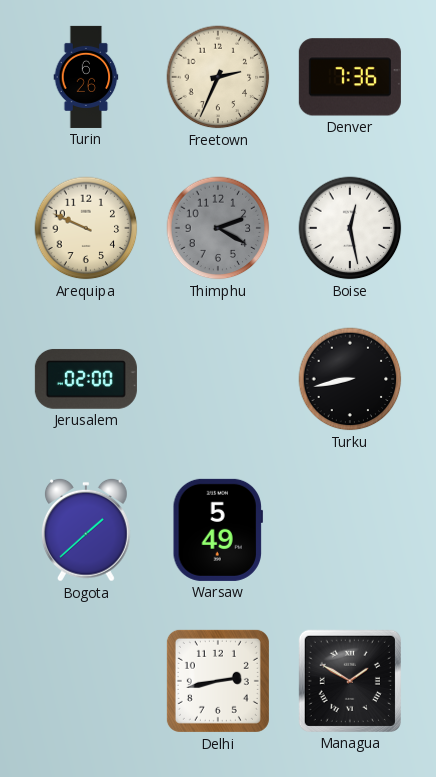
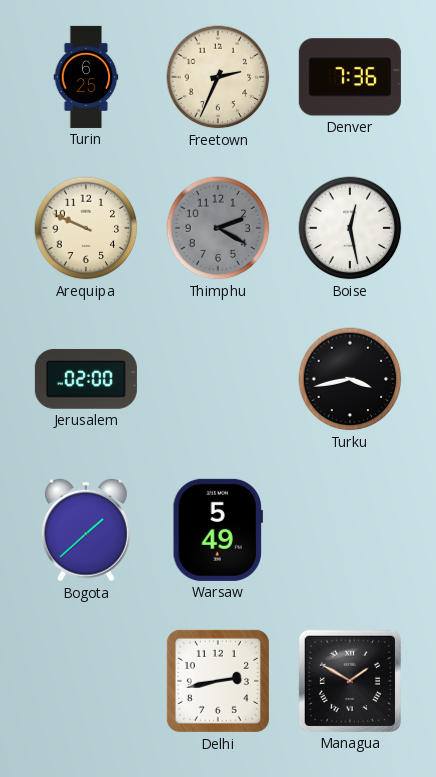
Turin: 6:26 -> 6:25 (86, 77)
Turku: 8:43 -> 3:43 (350, 379)
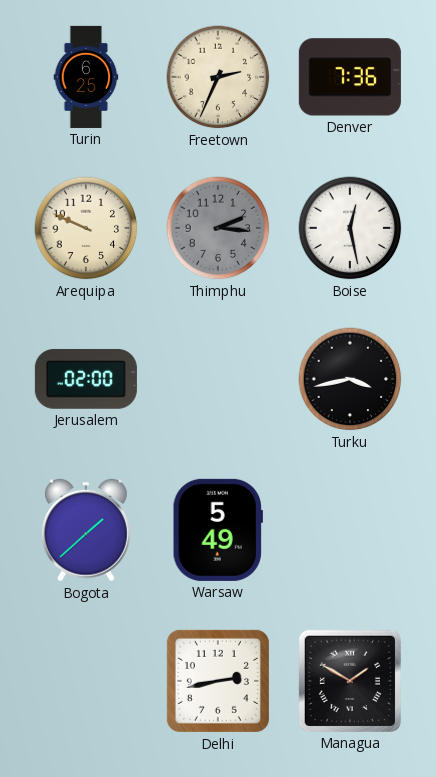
Thimphu: 2:20 -> 2:16 (218, 228)
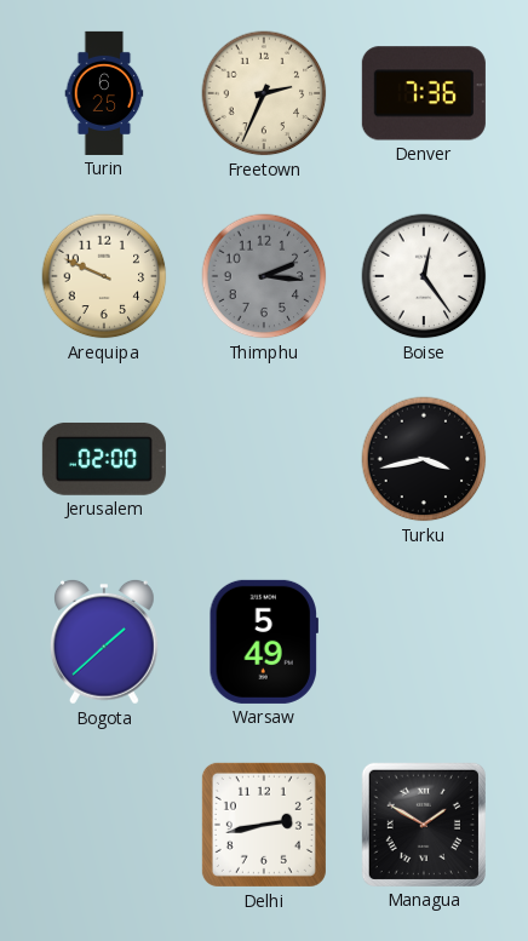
Boise: 12:28 -> 12:24 (424, 276)
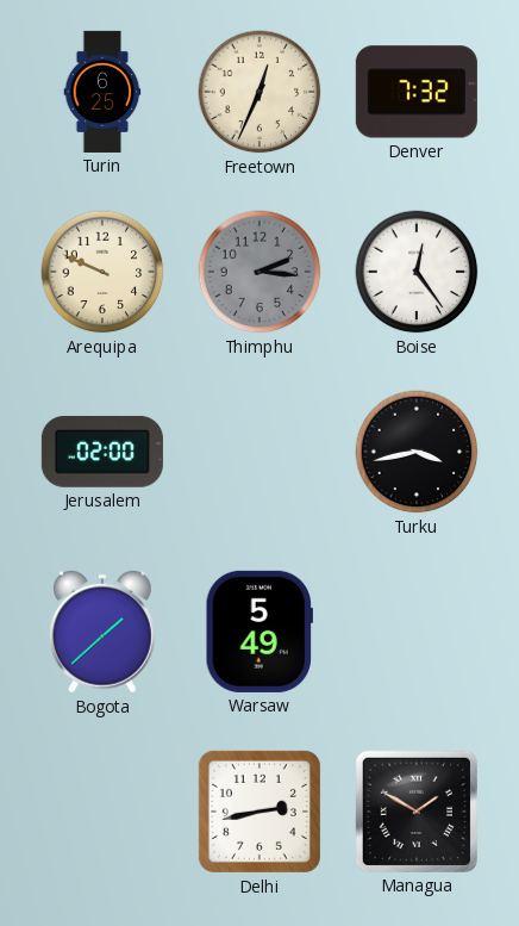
Freetown: 2:34 -> 12:34 (259, 92)
Denver: 7:36 -> 7:32 (417, 92)
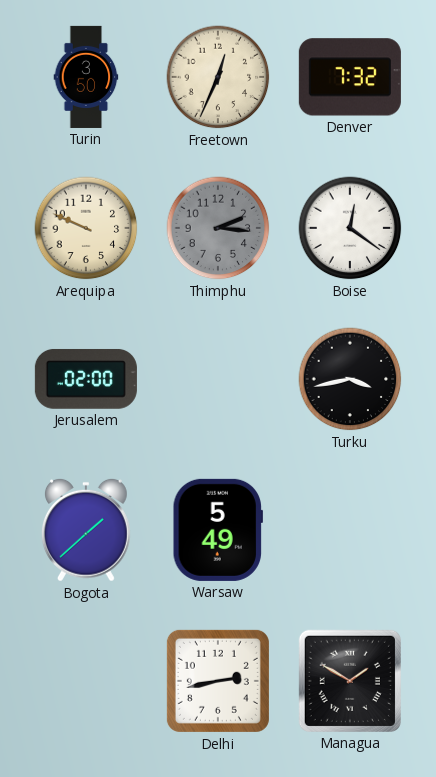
Turin: 6:25 -> 3:50 (86, 77)
Boise: 12:24 -> 12:21 (350, 228)
